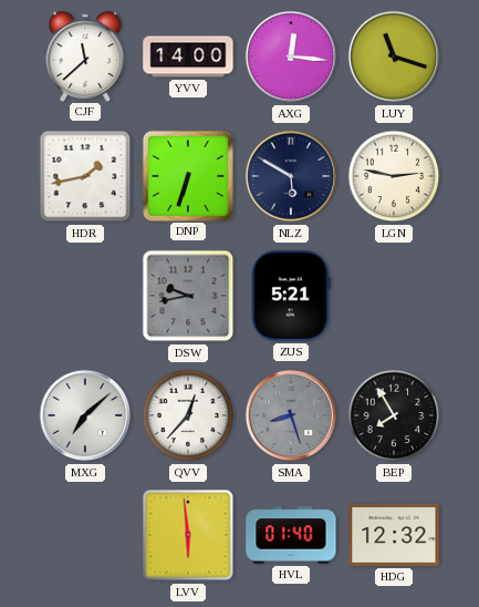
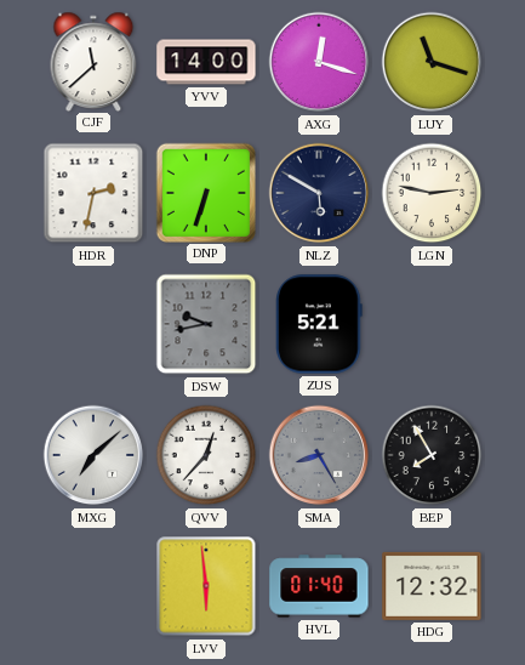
AXG: 12:16 -> 12:18 (319, 62)
HDR: 1:43 -> 2:32 (93, 193)
SMA: 8:27 -> 8:25 (319, 455)
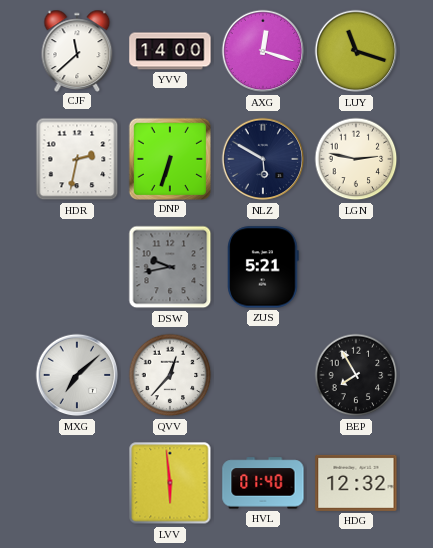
SMA: 8:25 -> none (319, 455)
